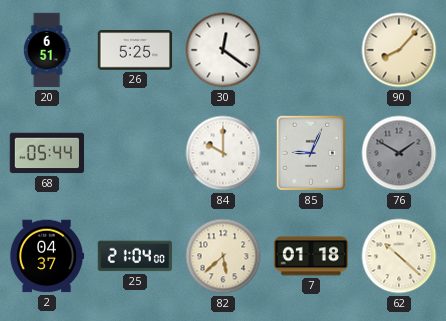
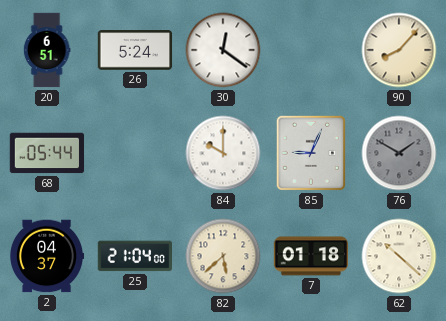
26: 5:25 -> 5:24 (135, 50)
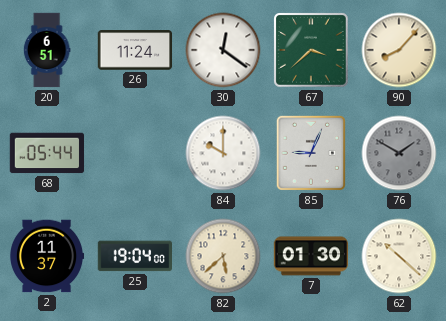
26: 5:24 -> 11:24 (135, 50)
67: none -> 3:38 (311, 50)
2: 04:37 -> 11:37 (47, 256)
25: 21:04 -> 19:04 (134, 256)
7: 01:18 -> 01:30 (311, 256)
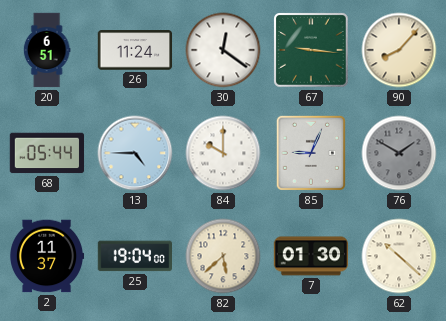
67: 3:38 -> 9:16 (311, 50)
13: none -> 4:45 (135, 153)
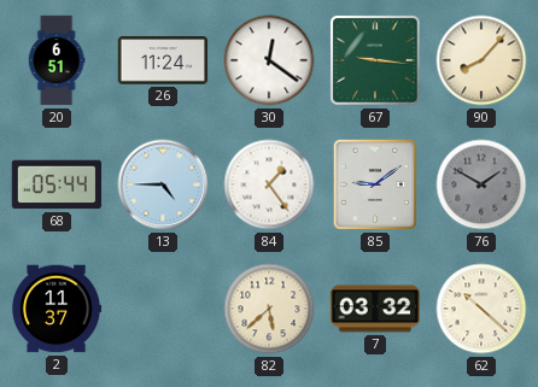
84: 10:00 -> 1:24 (269, 184)
85: 9:04 -> 9:09 (375, 184)
25: 19:04 -> none (134, 256)
7: 01:30 -> 03:32 (375, 309)
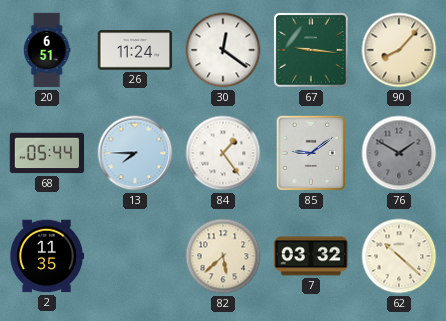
13: 4:45 -> 7:45 (135, 153)
2: 11:37 -> 11:35 (47, 256)
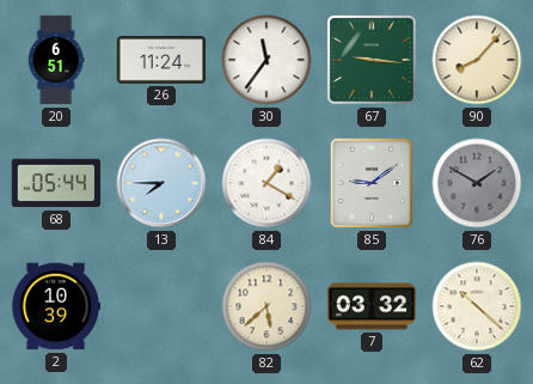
30: 12:21 -> 11:36 (266, 60)
84: 1:24 -> 1:20 (266, 183)
2: 11:35 -> 10:39 (56, 306)
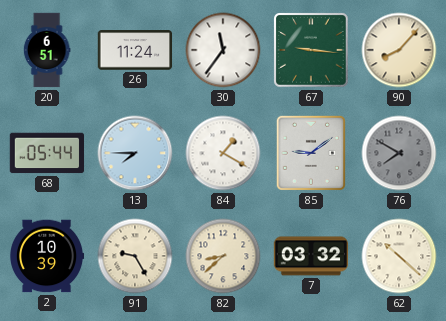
76: 1:50 -> 7:50 (399, 153)
91: none -> 9:25 (135, 256)
82: 5:38 -> 8:38 (223, 256)
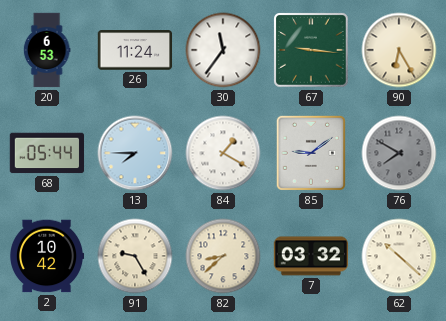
20: 6:51 -> 6:53 (47, 50)
90: 8:07 -> 6:25 (399, 50)
2: 10:39 -> 10:42 (47, 256)
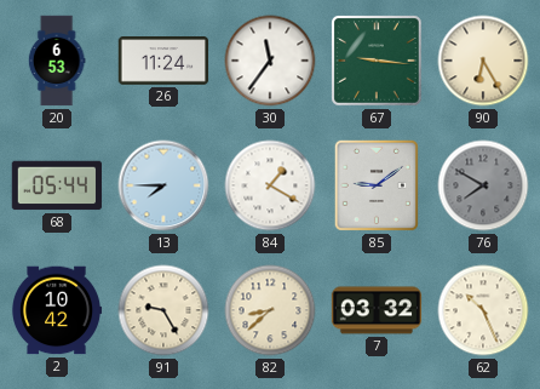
62: 10:22 -> 10:26 (483, 310)
